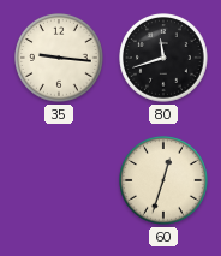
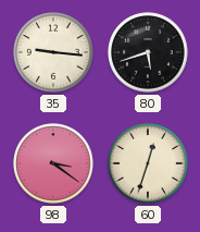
80: 11:42 -> 5:42 (148, 52)
98: none -> 3:21 (53, 163)
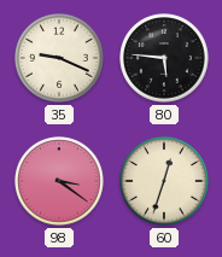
35: 9:16 -> 9:19 (59, 58)
80: 5:42 -> 5:46 (164, 58)
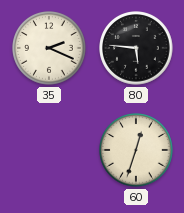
35: 9:19 -> 2:19 (49, 48)
98: 3:21 -> none (59, 181)
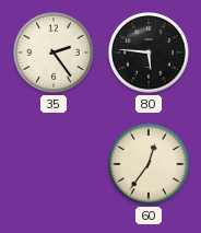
35: 2:19 -> 2:24 (54, 53)
60: 12:33 -> 12:36 (149, 164)
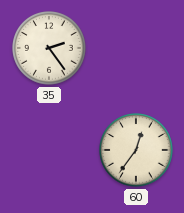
80: 5:46 -> none (149, 53)
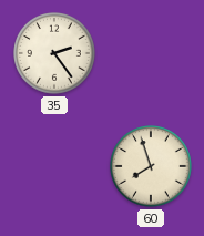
60: 12:36 -> 7:57 (151, 166)
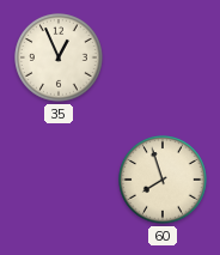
35: 2:24 -> 12:56 (59, 57)
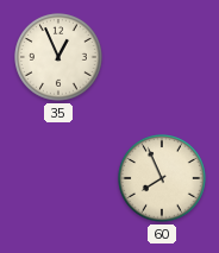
60: 7:57 -> 7:56 (162, 178)
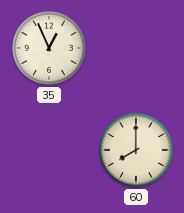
60: 7:56 -> 8:00 (136, 150)
